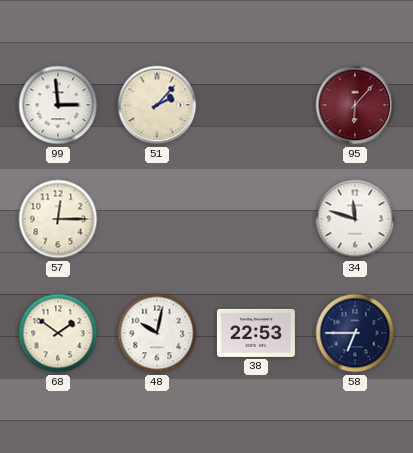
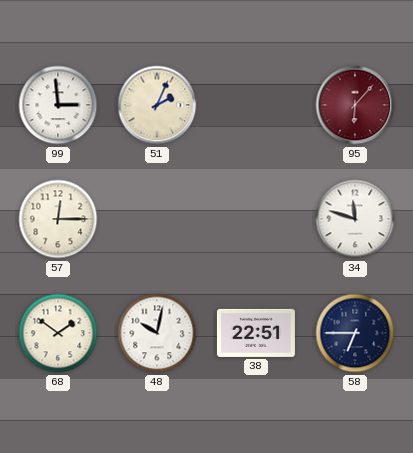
51: 2:07 -> 2:04 (157, 105)
38: 22:53 -> 22:51 (256, 333)
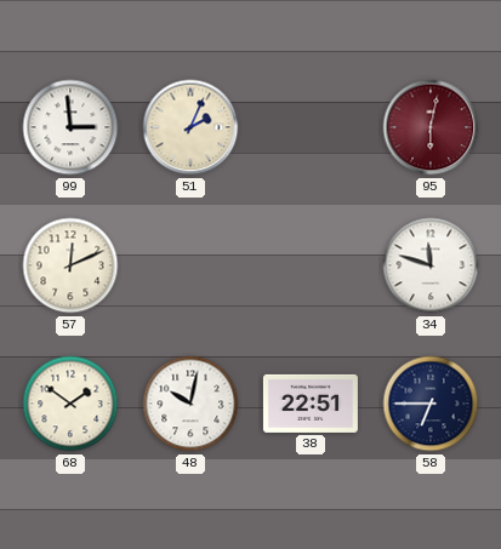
95: 6:07 -> 6:02 (431, 127)
57: 12:15 -> 12:11 (70, 265)
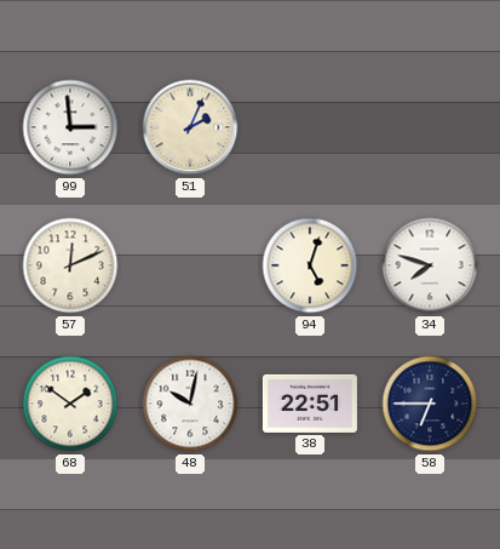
95: 6:02 -> none (431, 127)
94: none -> 5:03 (310, 265)
34: 11:48 -> 7:48 (430, 265)
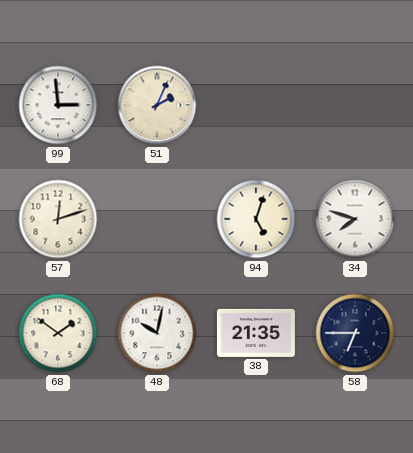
57: 12:11 -> 12:12 (58, 219)
38: 22:51 -> 21:35 (256, 333)
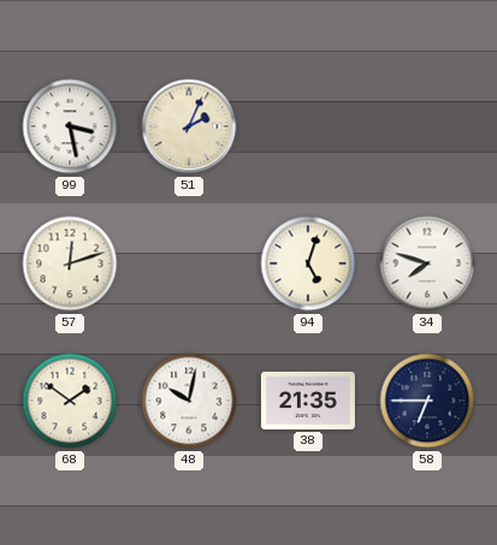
99: 2:59 -> 3:28 (70, 126)
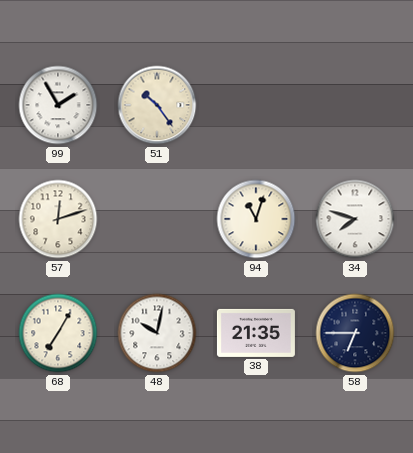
99: 3:28 -> 1:55 (58, 105)
51: 2:04 -> 10:24 (157, 105)
94: 5:03 -> 11:03 (256, 219)
68: 1:51 -> 7:05 (58, 333)
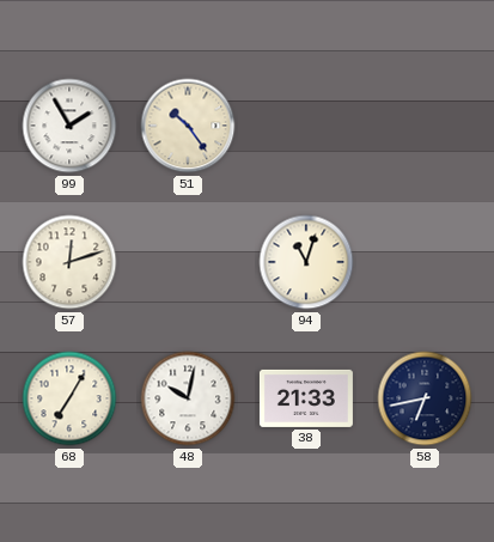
34: 7:48 -> none (355, 219)
38: 21:35 -> 21:33 (306, 398)
58: 6:45 -> 6:43 (425, 398)
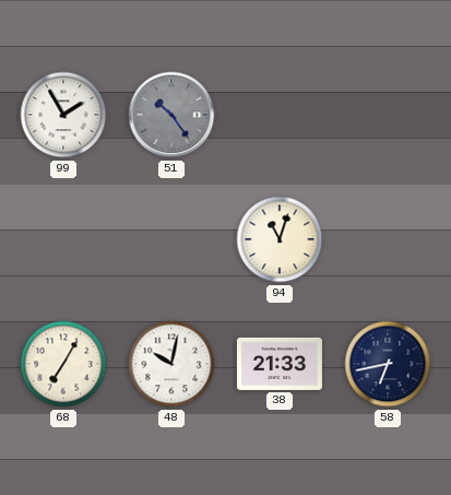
51 dial: cream -> grey (171, 115)
57: 12:12 -> none (69, 262)
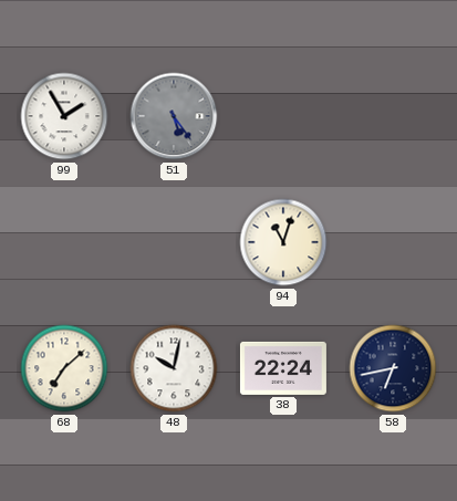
51: 10:24 -> 5:24 (174, 116)
68: 7:05 -> 7:08 (64, 368)
38: 21:33 -> 22:24 (283, 368)
